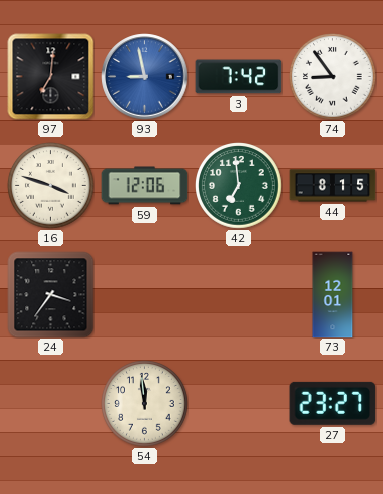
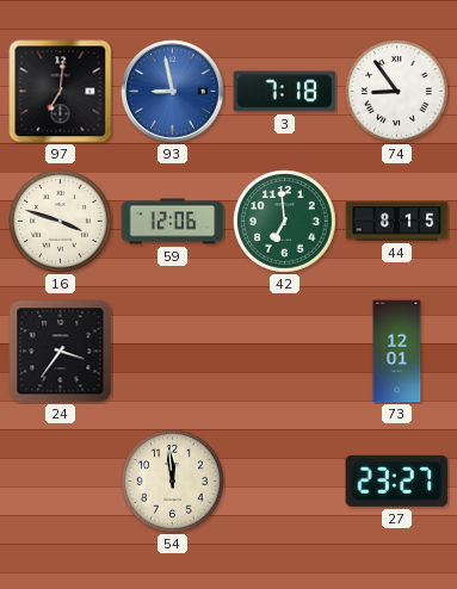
3: 7:42 -> 7:18 (285, 92)
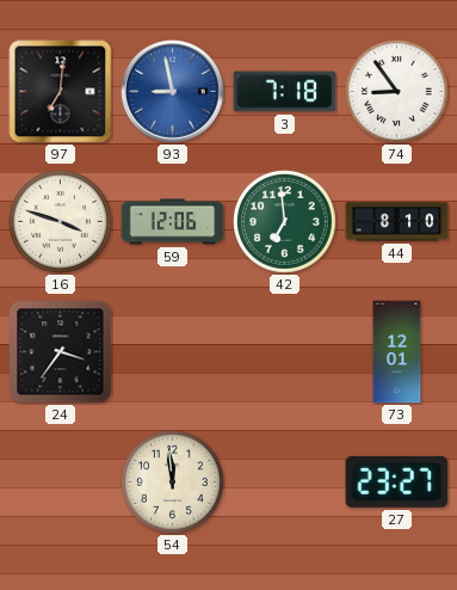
44: 8:15 -> 8:10 (397, 222)
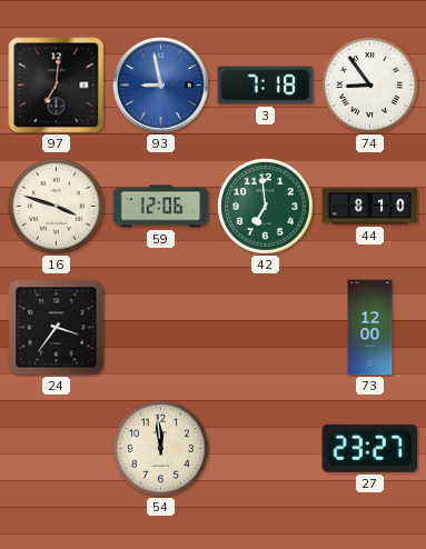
73: 12:01 -> 12:00 (370, 328)
